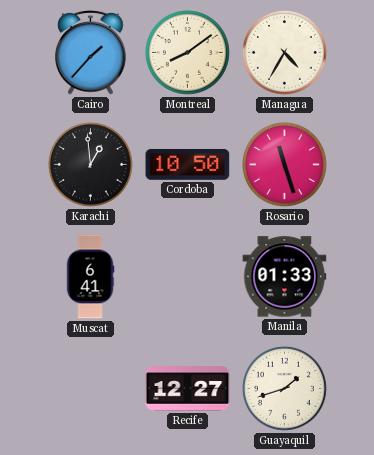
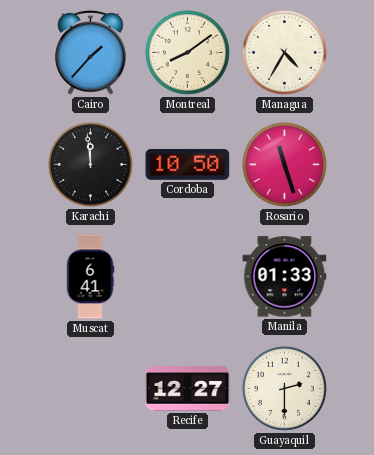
Karachi: 12:59 -> 11:59 (90, 164)
Guayaquil: 1:42 -> 2:30 (284, 388)
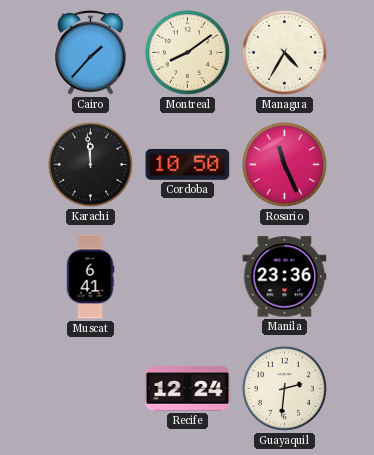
Rosario: 11:27 -> 11:26 (284, 164)
Manila: 01:33 -> 23:36 (285, 277)
Recife: 12:27 -> 12:24 (188, 389)
Guayaquil: 2:30 -> 2:31 (284, 388)
